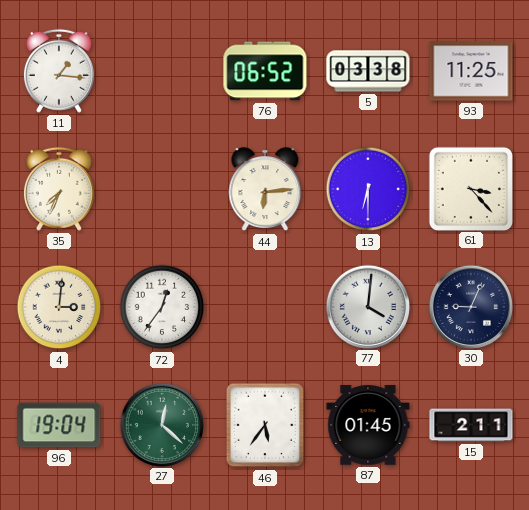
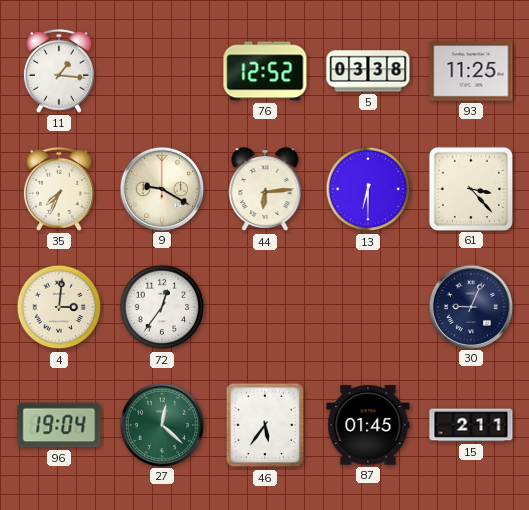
76: 06:52 -> 12:52 (265, 71)
9: none -> 9:20 (161, 188)
77: 4:01 -> none (367, 306)
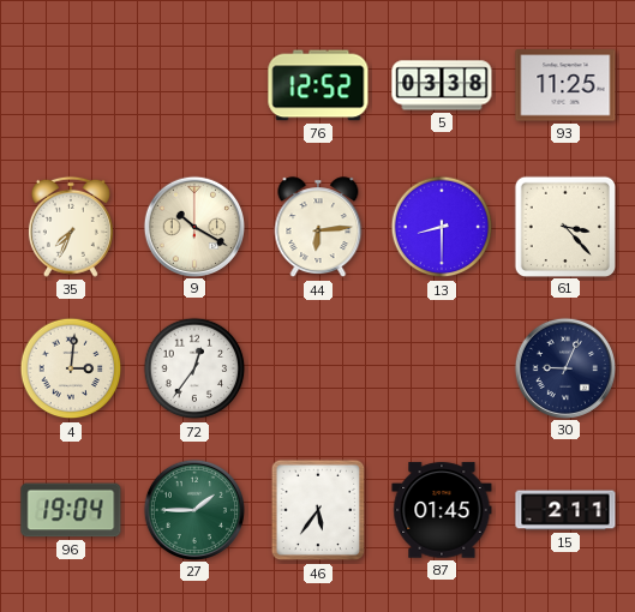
11: 1:16 -> none (59, 71)
9: 9:20 -> 10:20 (193, 226)
13: 6:30 -> 8:30 (442, 227)
27: 12:22 -> 1:45 (193, 509)
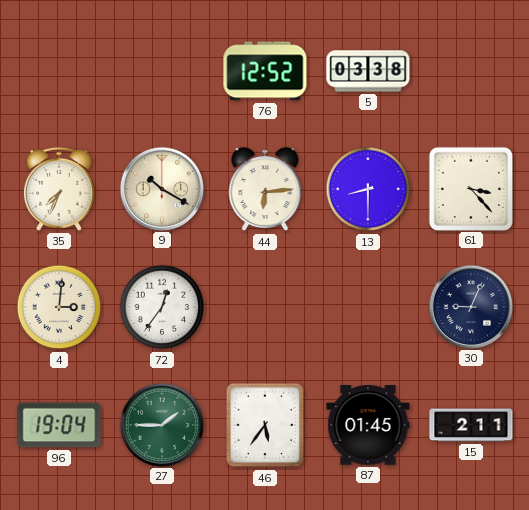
93: 11:25 -> none (565, 85)
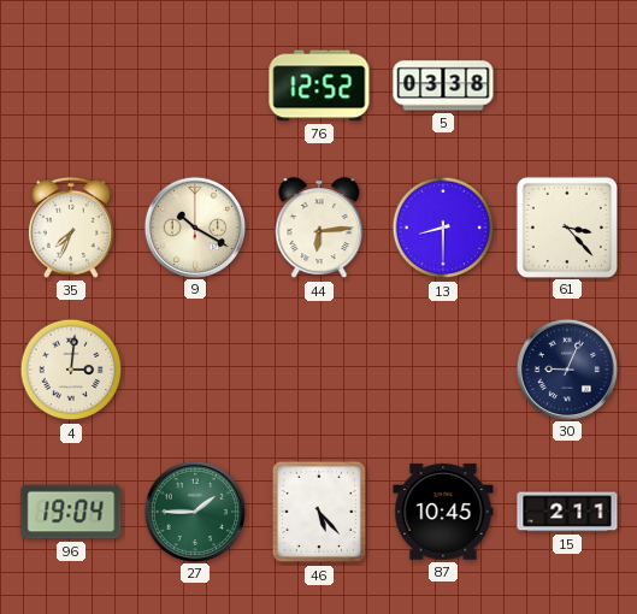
72: 12:36 -> none (162, 307)
46: 5:36 -> 5:23 (319, 512)
87: 01:45 -> 10:45 (443, 512)
